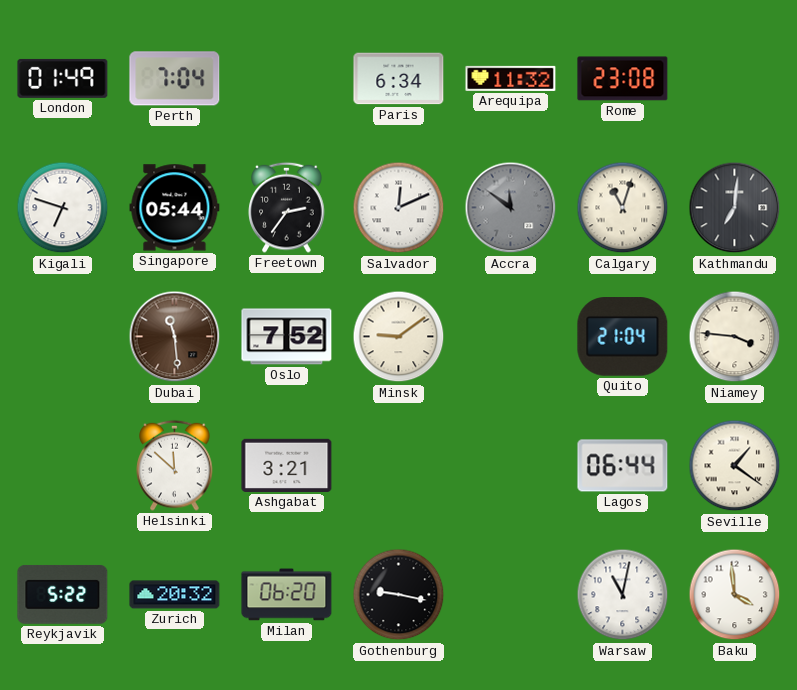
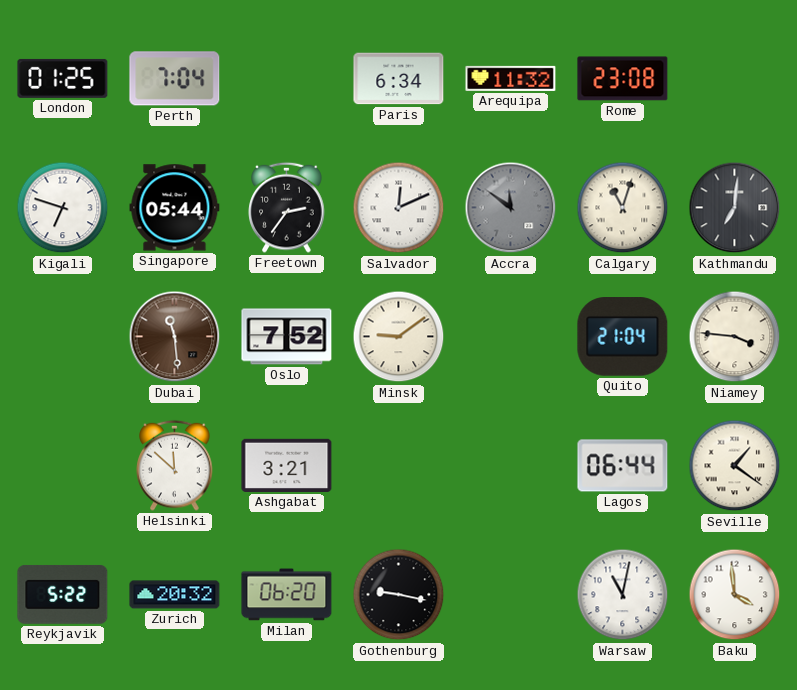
London: 01:49 -> 01:25 (63, 78)
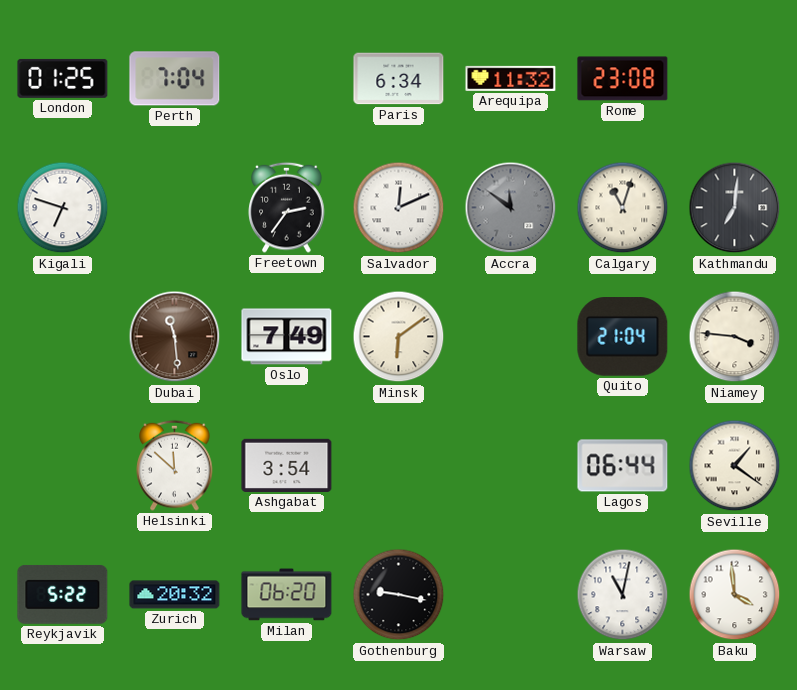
Singapore: 05:44 -> none (175, 208)
Oslo: 7:52 -> 7:49 (287, 337)
Minsk: 9:09 -> 6:09 (399, 337)
Ashgabat: 3:21 -> 3:54 (287, 465)
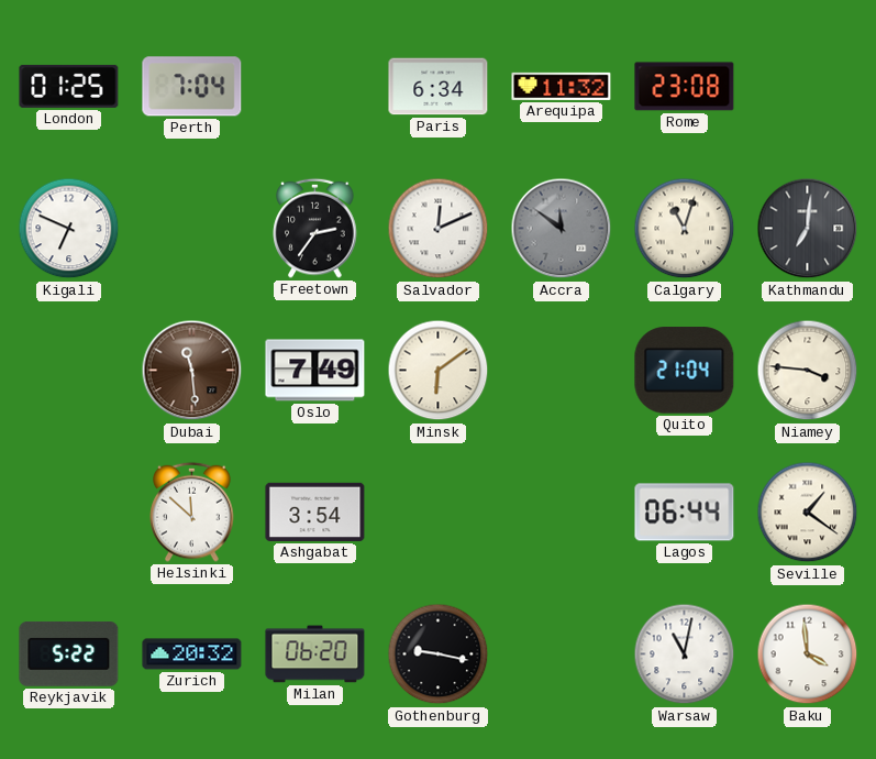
Kigali: 6:48 -> 6:49 (69, 229)
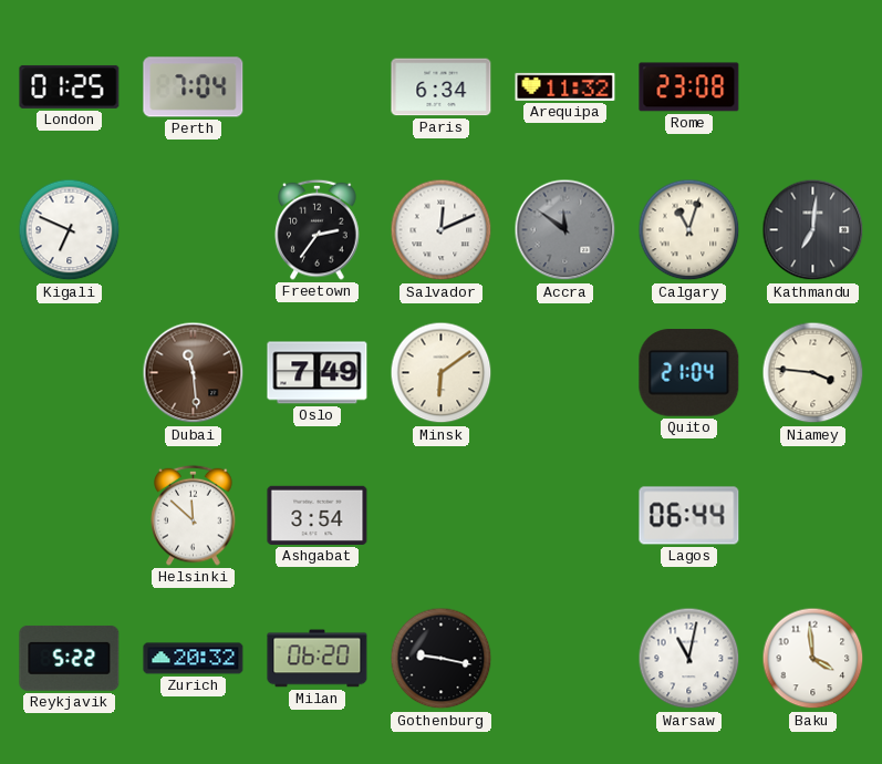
Seville: 1:21 -> none (808, 513)
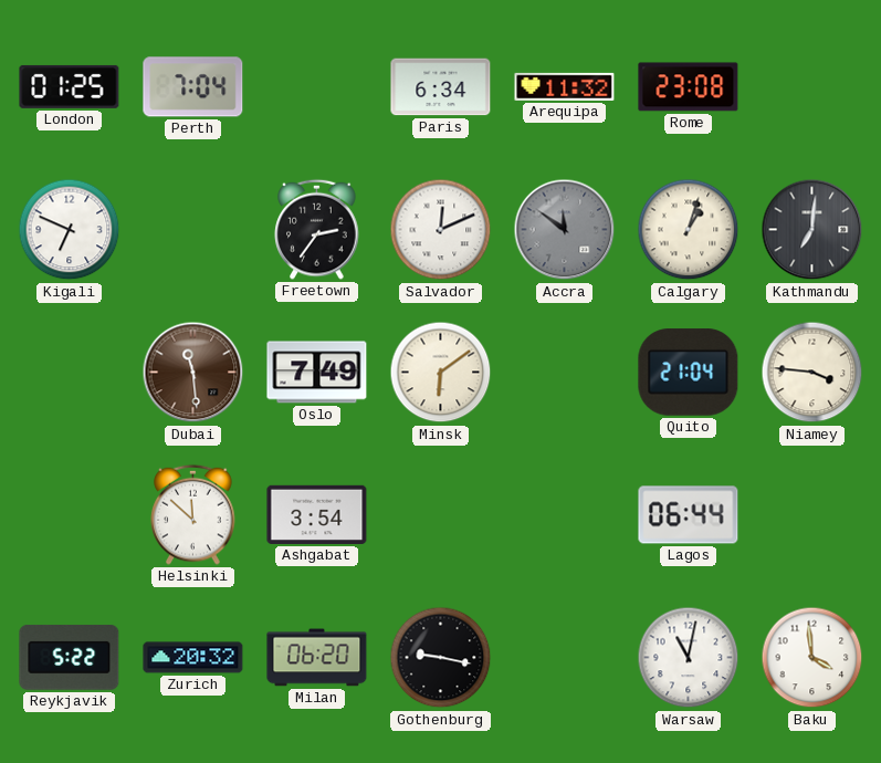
Calgary: 11:03 -> 1:03 (689, 230)
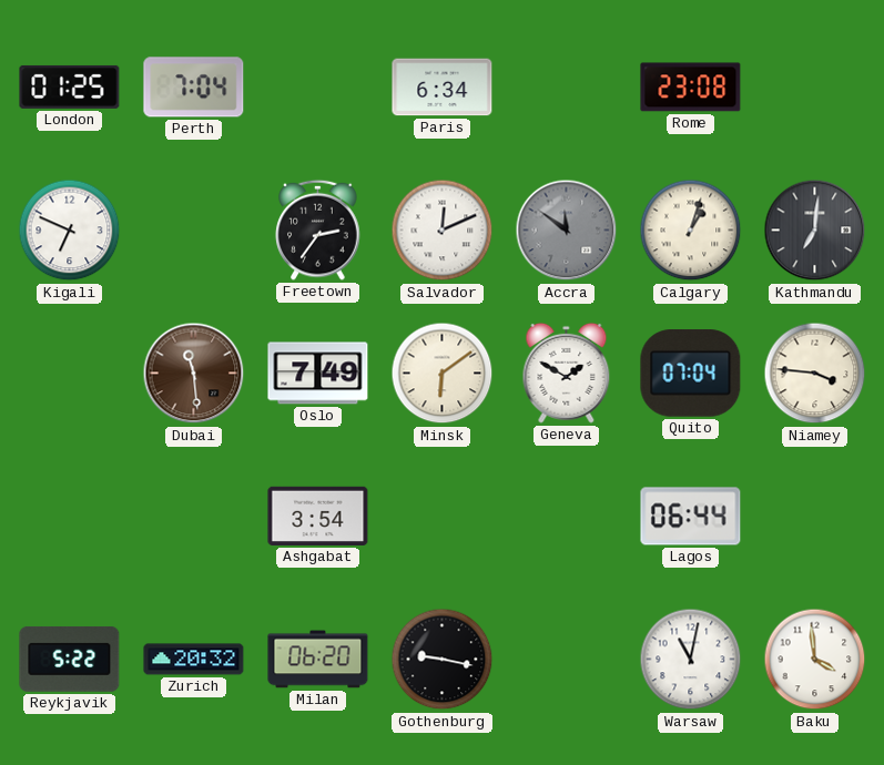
Arequipa: 11:32 -> none (565, 86)
Geneva: none -> 1:50 (567, 373)
Quito: 21:04 -> 07:04 (691, 374)
Helsinki: 11:52 -> none (193, 514)
